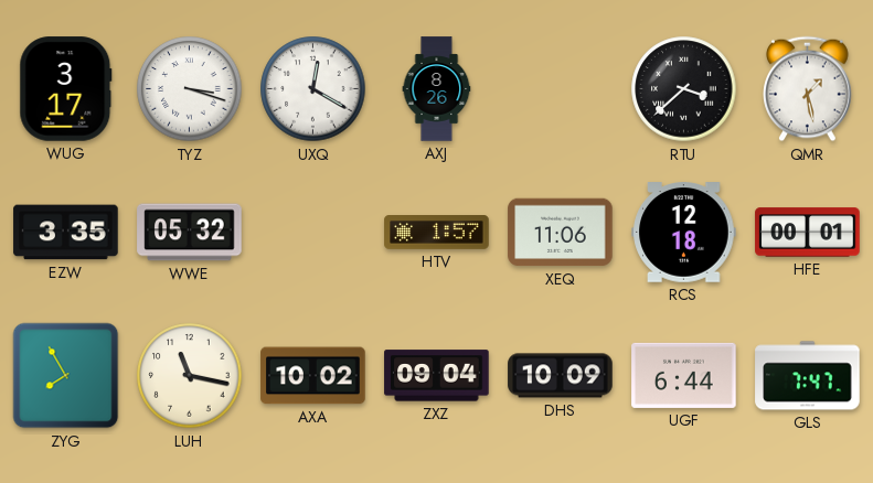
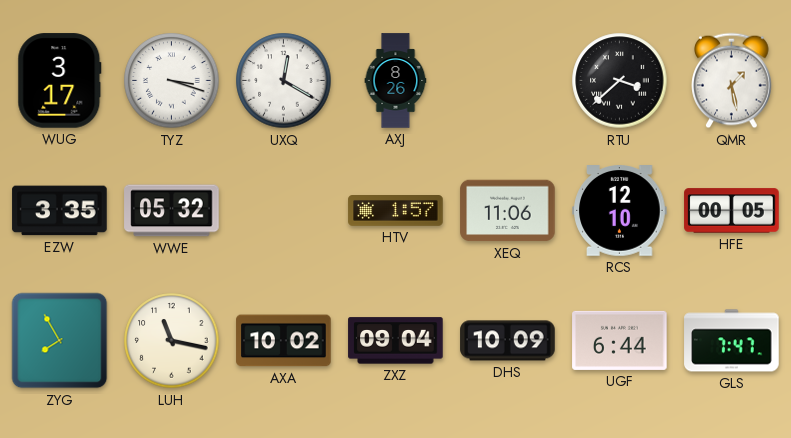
RCS: 12:18 -> 12:10 (620, 211)
HFE: 00:01 -> 00:05 (732, 211)
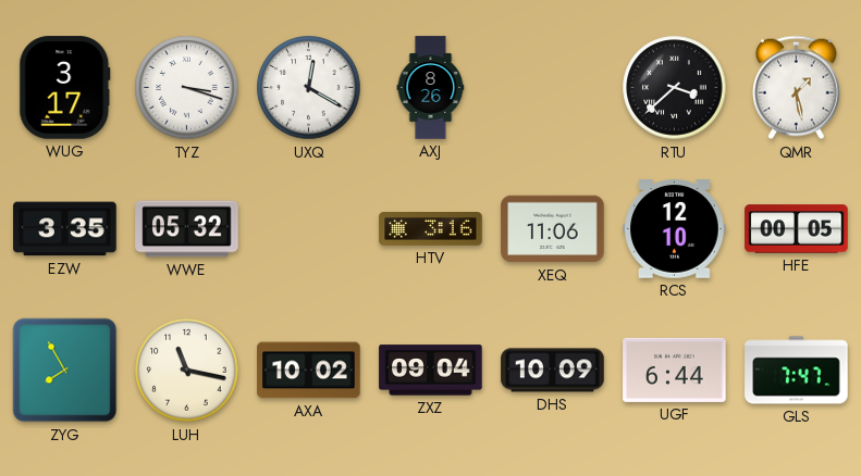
HTV: 1:57 -> 3:16 (431, 229)
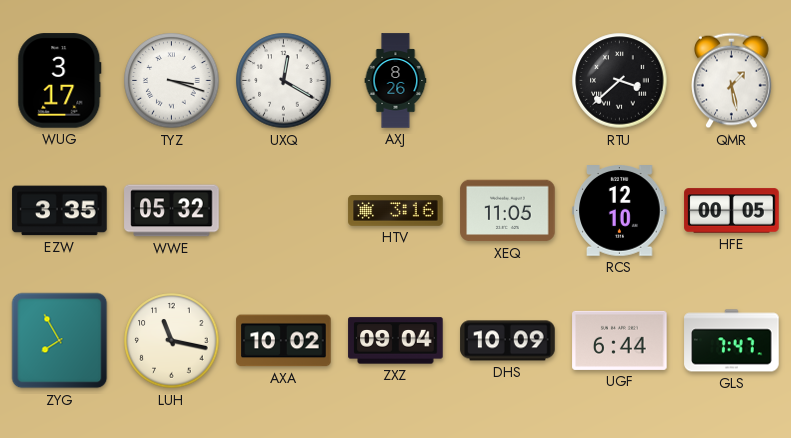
XEQ: 11:06 -> 11:05 (508, 211)
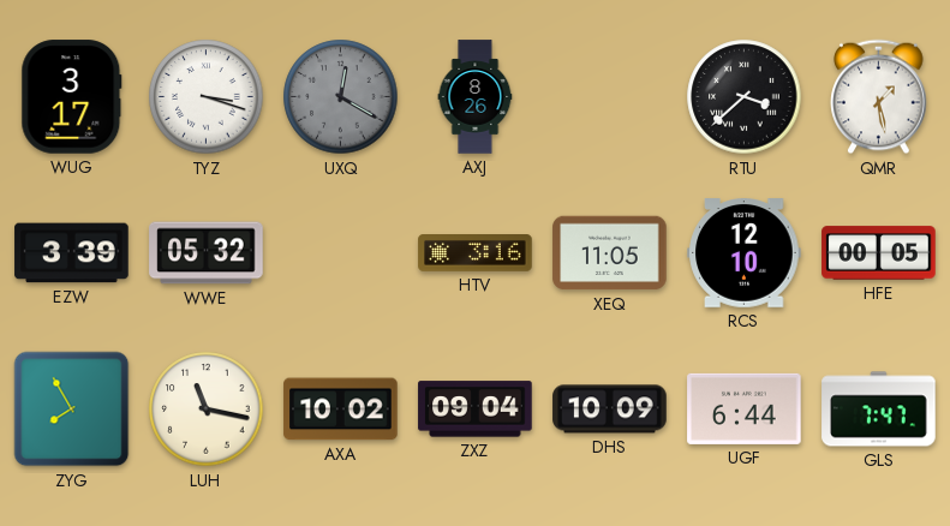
UXQ dial: white -> grey (341, 97)
EZW: 3:35 -> 3:39 (72, 253)
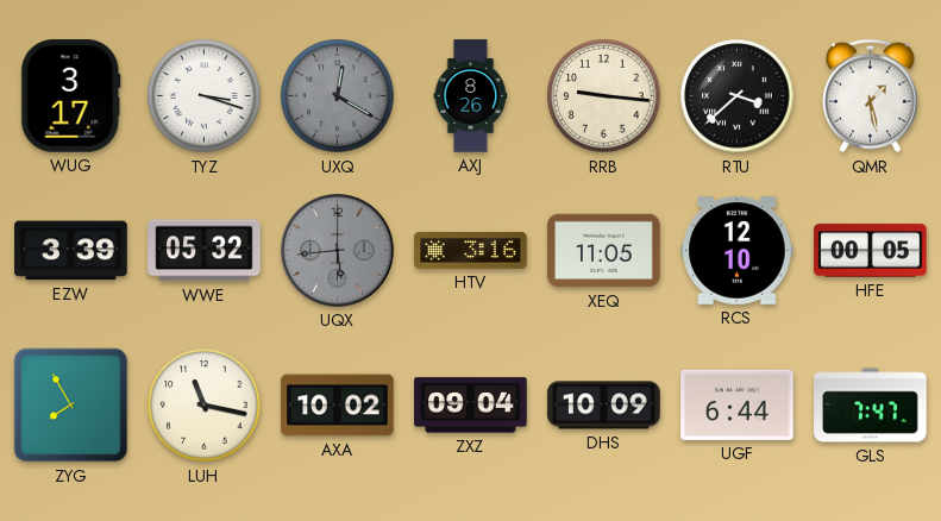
RRB: none -> 9:16 (604, 96)
UQX: none -> 5:44 (338, 251)
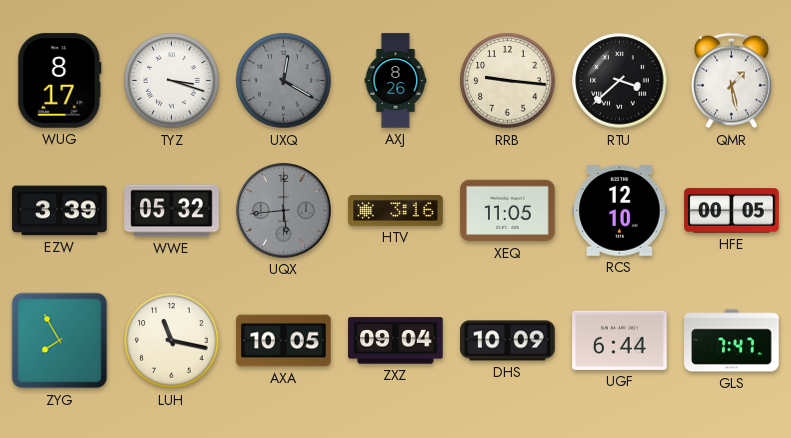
WUG: 3:17 -> 8:17 (60, 81)
AXA: 10:02 -> 10:05 (284, 341)
